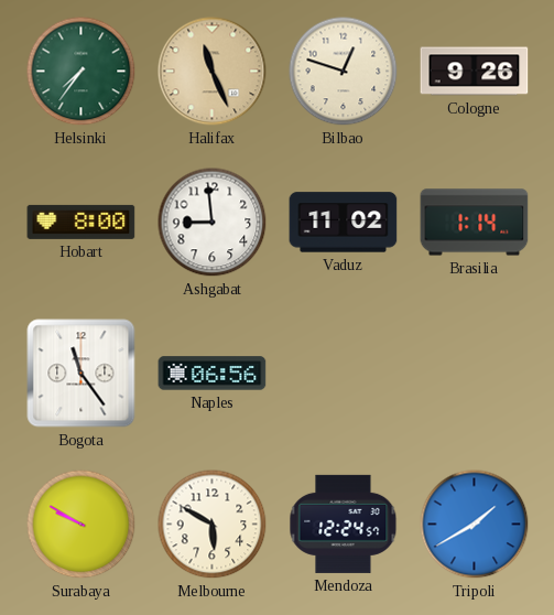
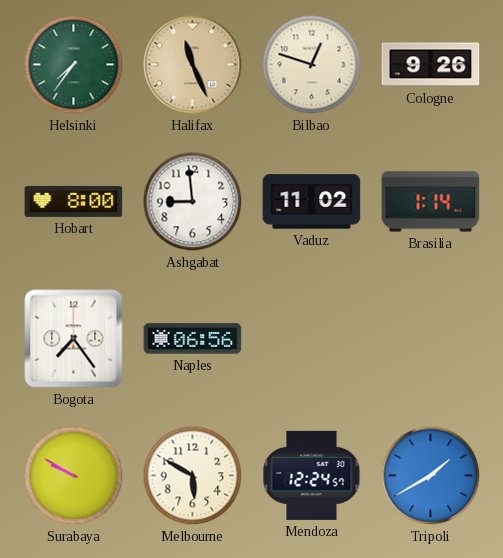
Bogota: 11:24 -> 7:24 (74, 339)
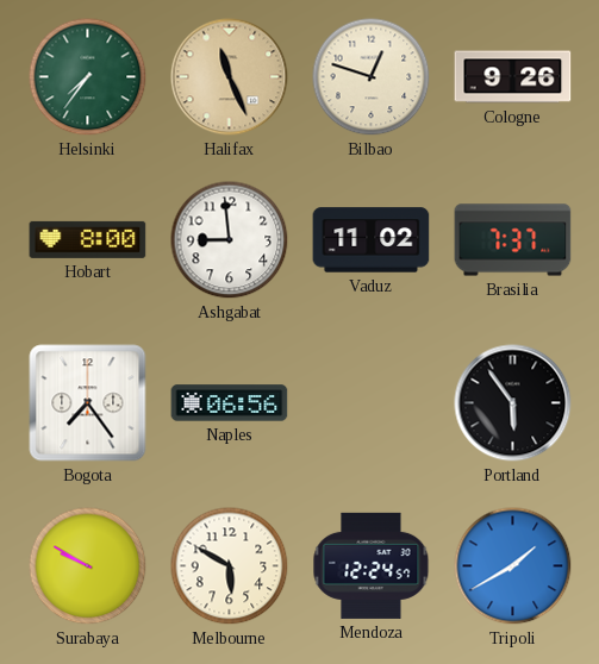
Brasilia: 1:14 -> 7:37 (513, 240)
Portland: none -> 5:54 (513, 403)
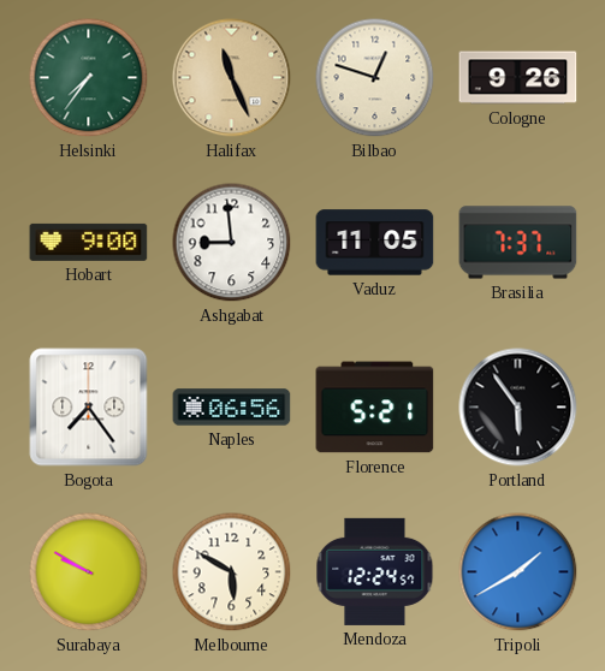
Hobart: 8:00 -> 9:00 (89, 242)
Vaduz: 11:02 -> 11:05 (375, 243)
Florence: none -> 5:21 (375, 408)
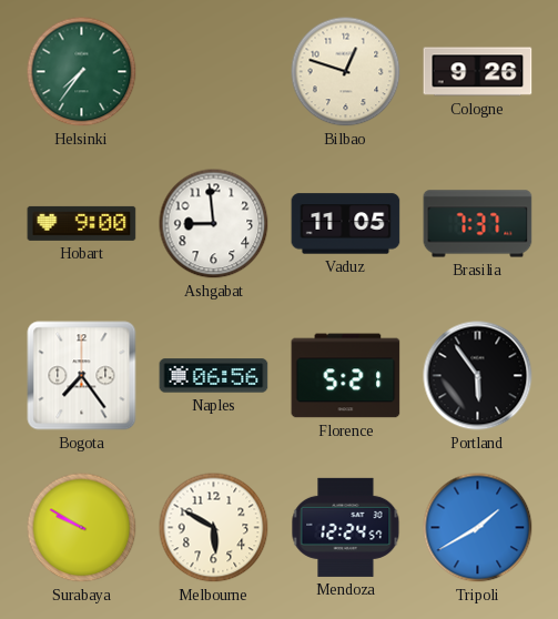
Halifax: 11:26 -> none (232, 78)
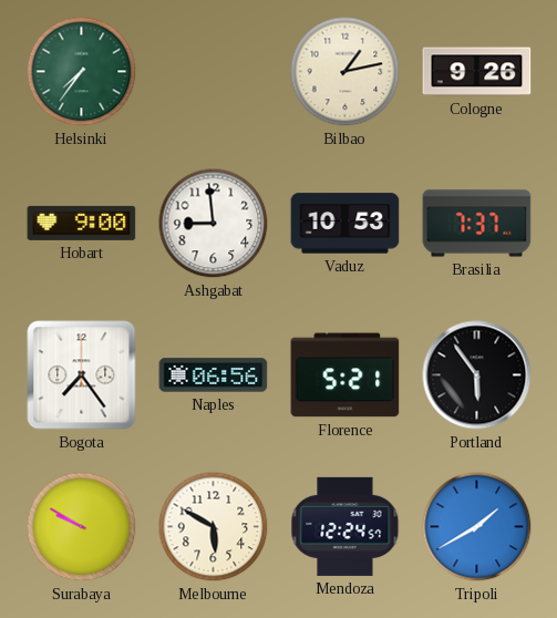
Bilbao: 12:48 -> 1:13 (345, 72)
Vaduz: 11:05 -> 10:53 (345, 224)
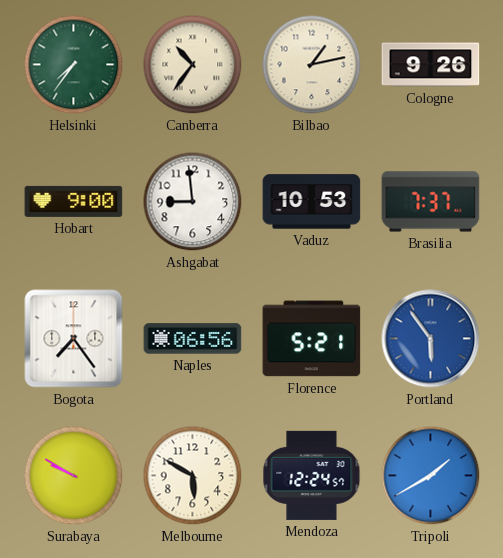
Canberra: none -> 10:36 (193, 65)
Portland dial: black -> blue (431, 339)
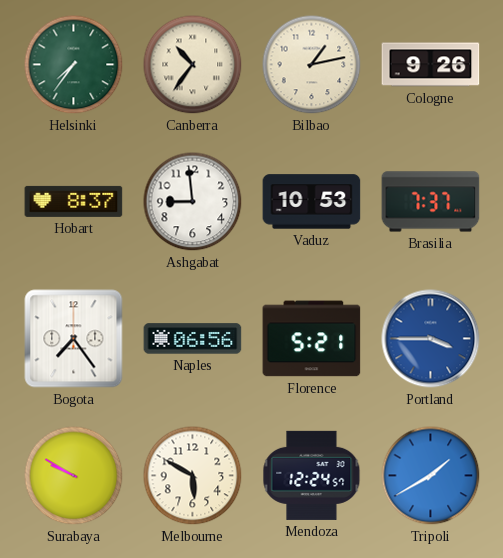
Hobart: 9:00 -> 8:37 (74, 201)
Portland: 5:54 -> 3:45 (431, 339)
